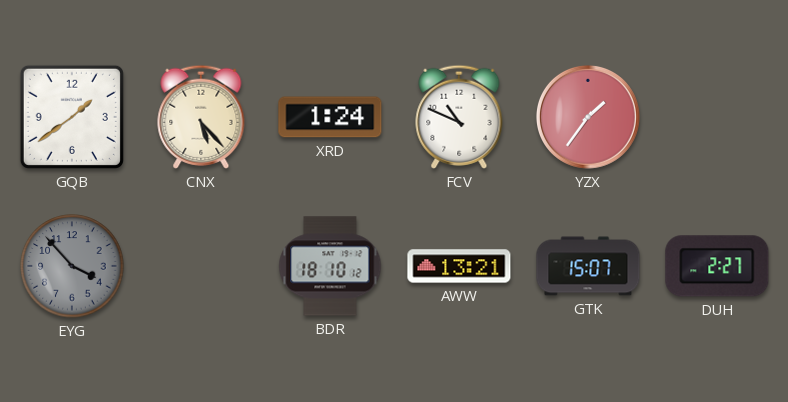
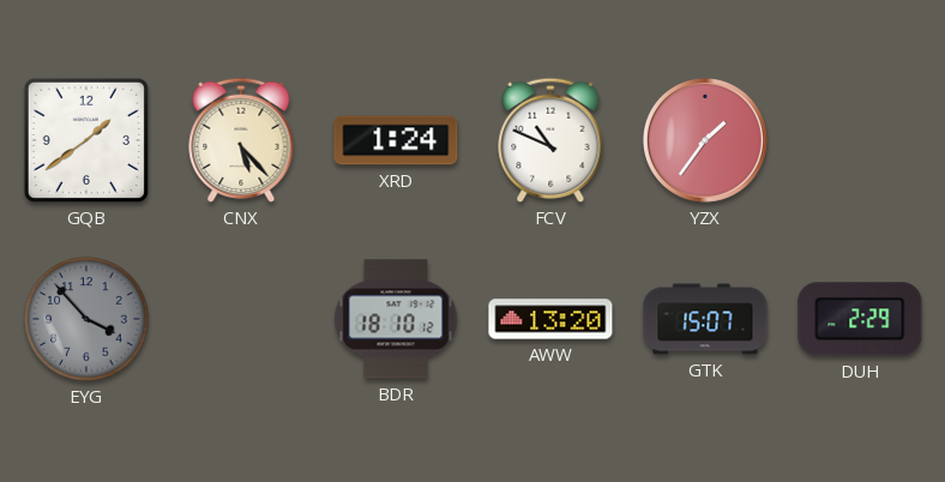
AWW: 13:21 -> 13:20 (550, 319)
DUH: 2:27 -> 2:29 (860, 319)
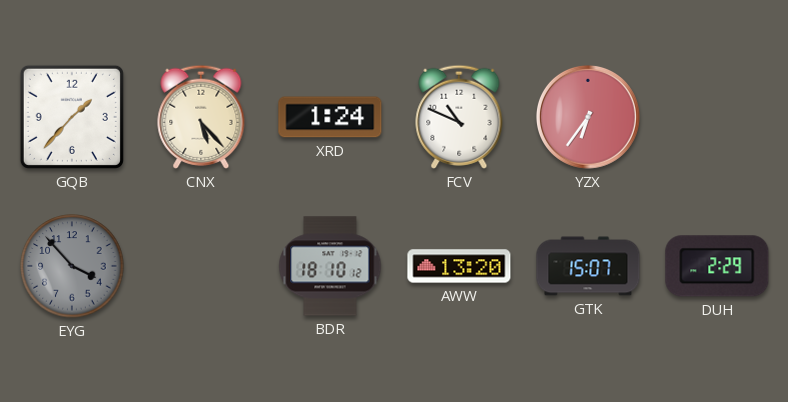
GQB: 1:39 -> 1:37 (72, 117)
YZX: 1:36 -> 6:36 (588, 117)
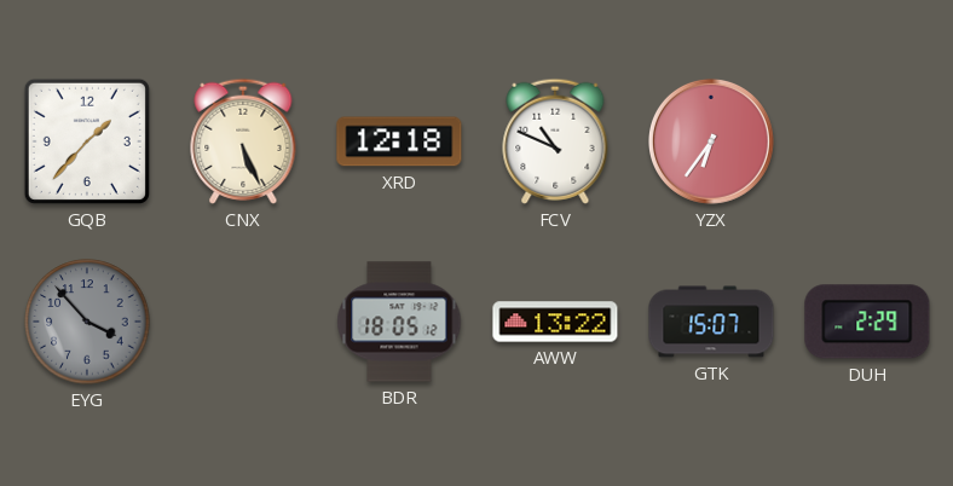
CNX: 5:23 -> 5:26 (243, 141)
XRD: 1:24 -> 12:18 (399, 141)
BDR: 18:10 -> 18:05 (399, 322)
AWW: 13:20 -> 13:22 (555, 322)
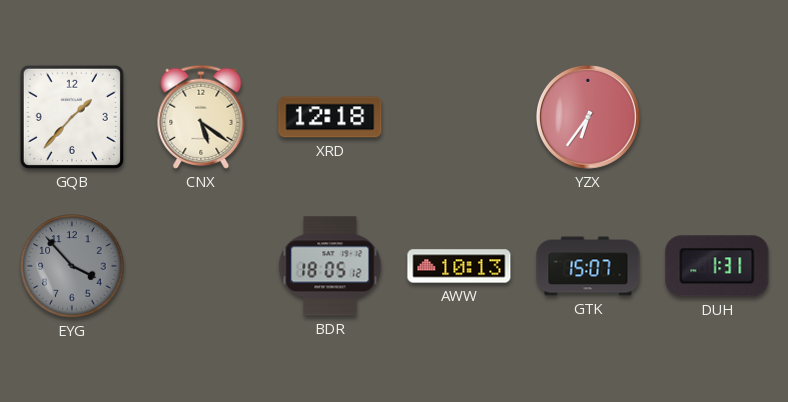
CNX: 5:26 -> 5:21 (201, 117)
FCV: 10:49 -> none (555, 141)
AWW: 13:22 -> 10:13 (459, 266)
DUH: 2:29 -> 1:31 (717, 266)
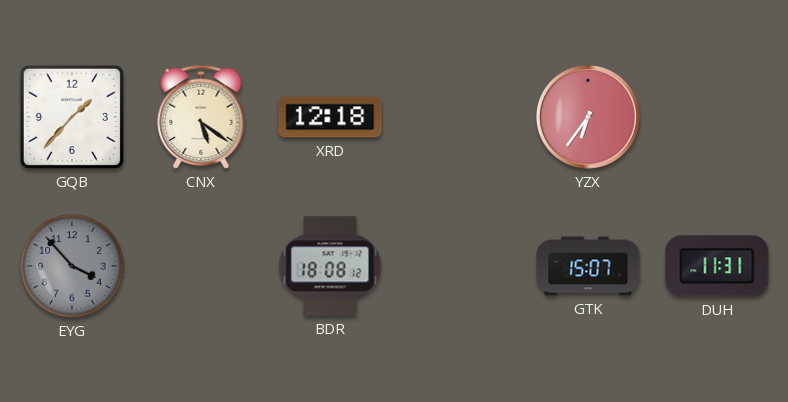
BDR: 18:05 -> 18:08 (330, 266)
AWW: 10:13 -> none (459, 266)
DUH: 1:31 -> 11:31 (717, 266)
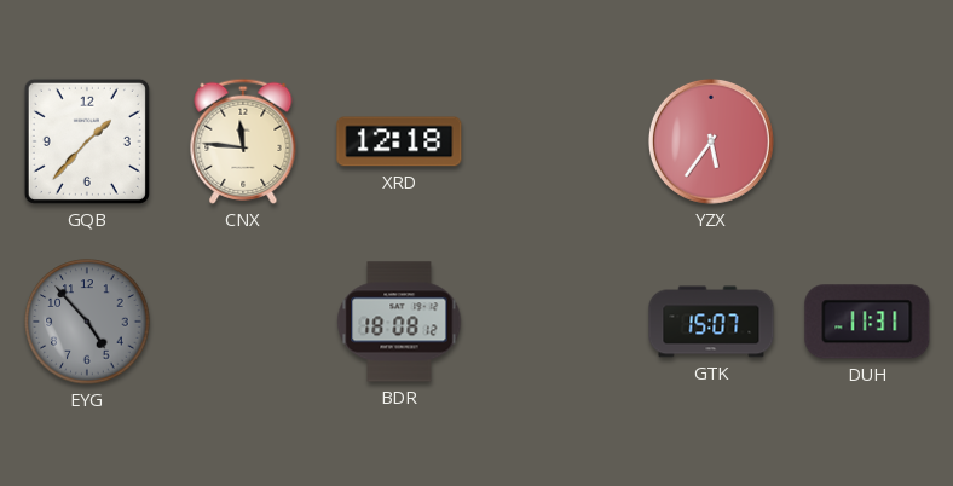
CNX: 5:21 -> 11:46 (243, 141)
YZX: 6:36 -> 5:36 (711, 141)
EYG: 3:53 -> 4:53 (87, 322)
